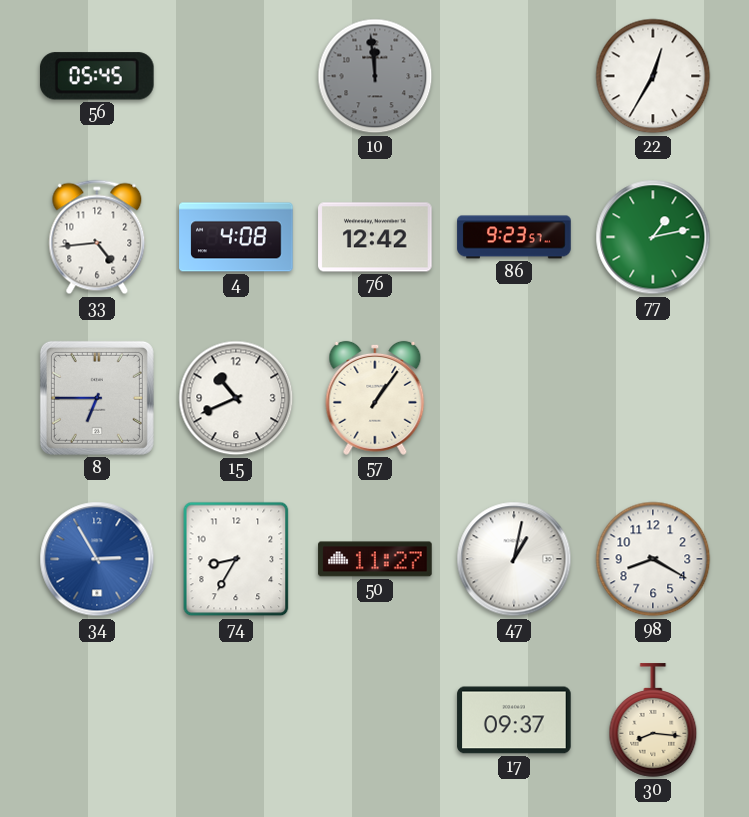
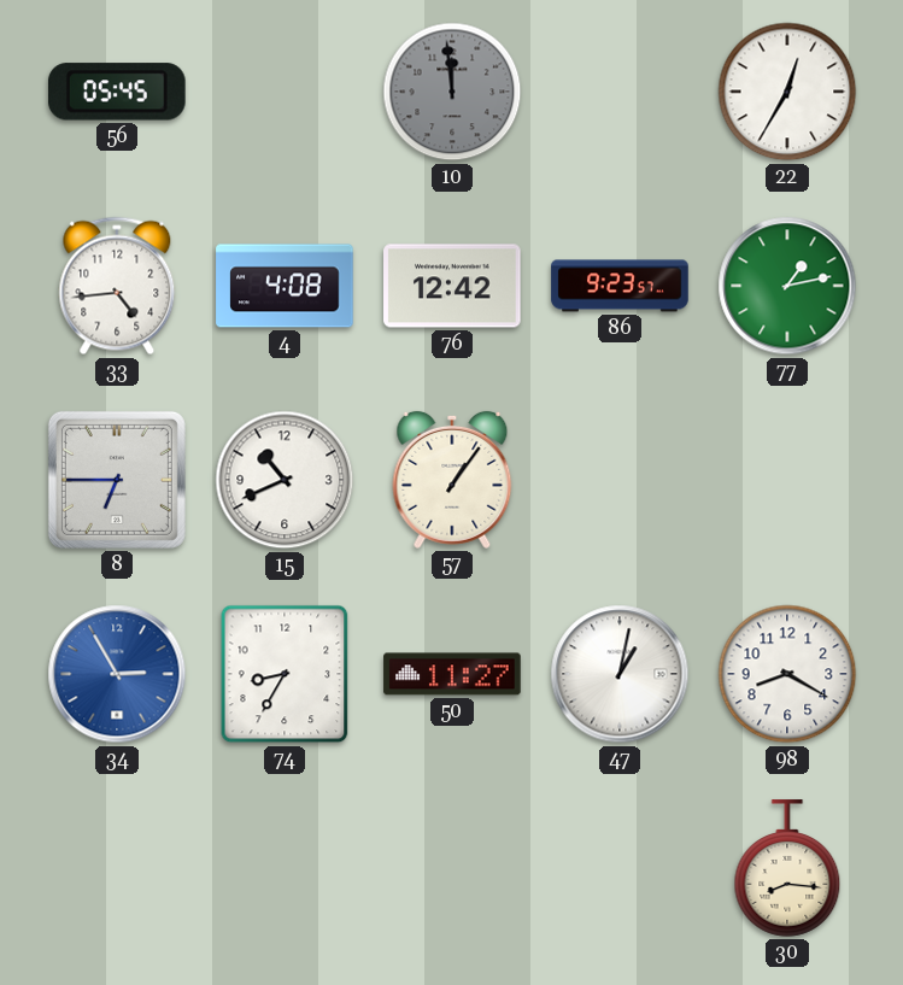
17: 09:37 -> none (514, 720)
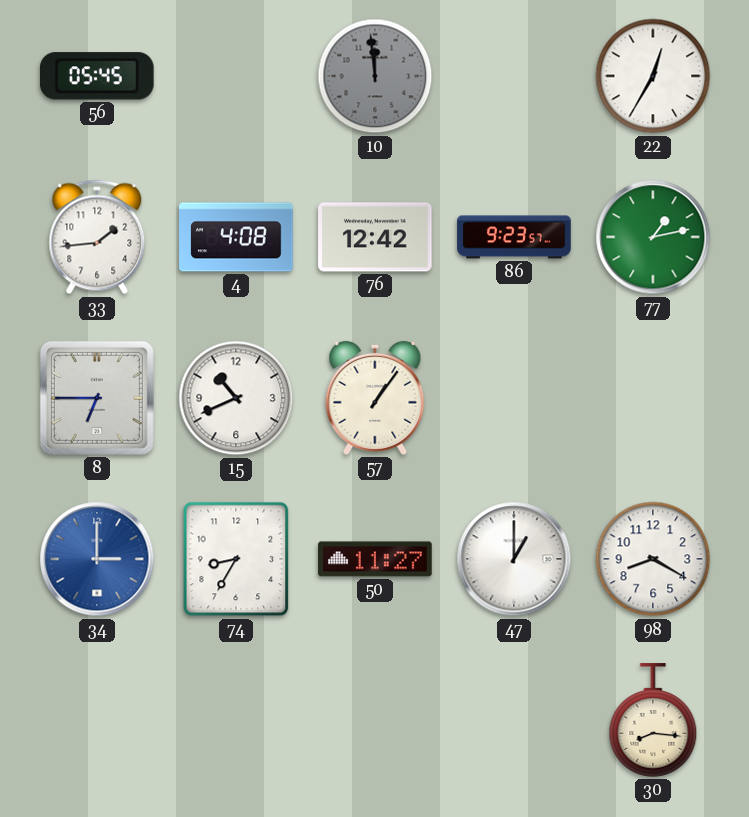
33: 4:44 -> 1:44 (97, 237)
34: 2:55 -> 3:00 (97, 559)
47: 1:02 -> 1:00 (514, 559)
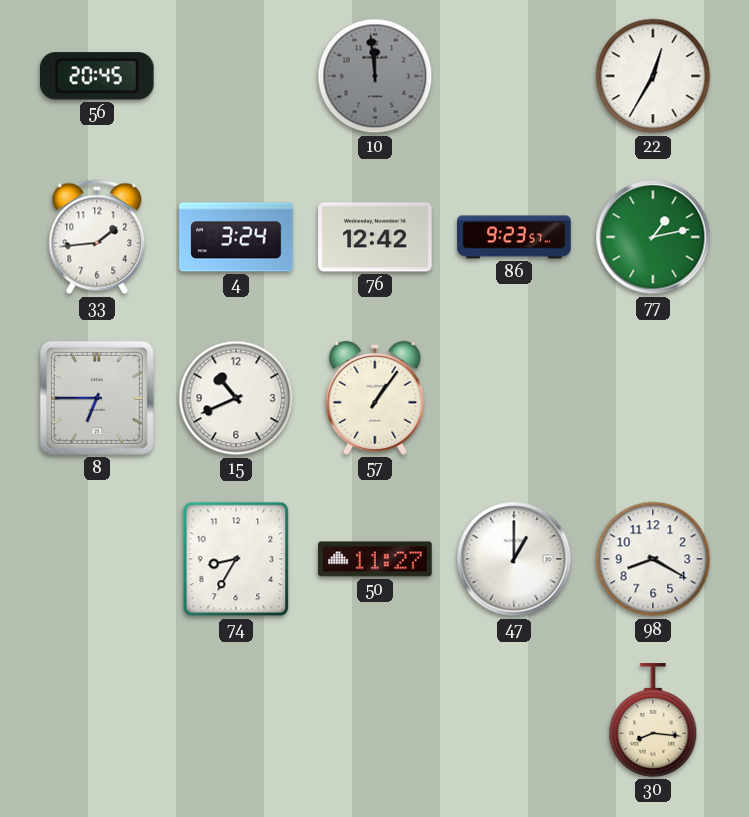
56: 05:45 -> 20:45 (97, 76)
4: 4:08 -> 3:24 (236, 237)
34: 3:00 -> none (97, 559)
